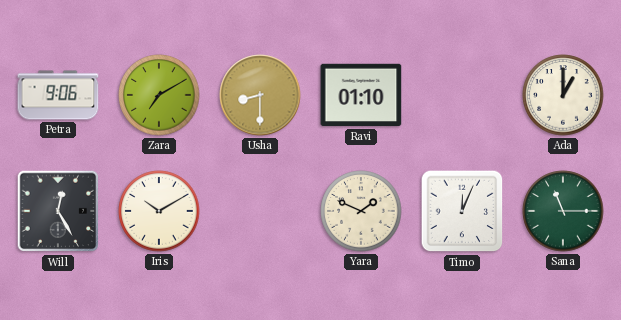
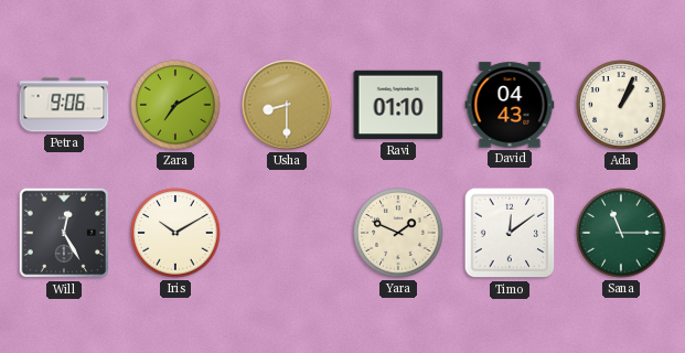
David: none -> 04:43 (510, 105)
Ada: 1:00 -> 1:04 (621, 105)
Timo: 12:04 -> 12:09 (510, 233)
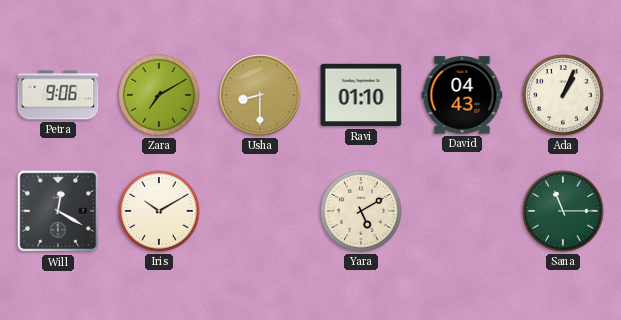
Will: 12:25 -> 12:20 (58, 211)
Yara: 1:49 -> 5:10 (361, 211)
Timo: 12:09 -> none (510, 233)
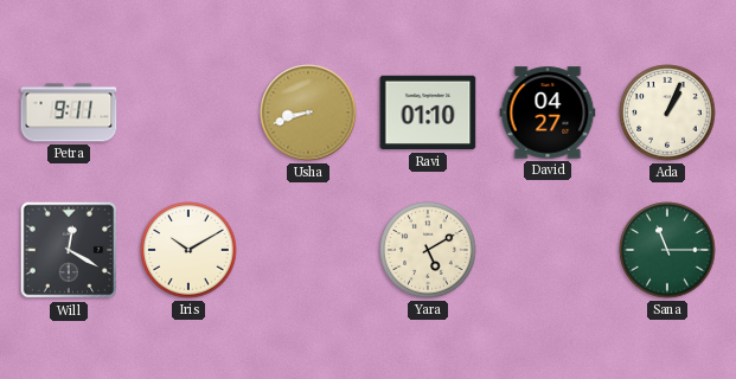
Petra: 9:06 -> 9:11 (69, 113)
Zara: 7:10 -> none (159, 95)
Usha: 8:30 -> 8:42 (308, 113)
David: 04:43 -> 04:27 (548, 113)
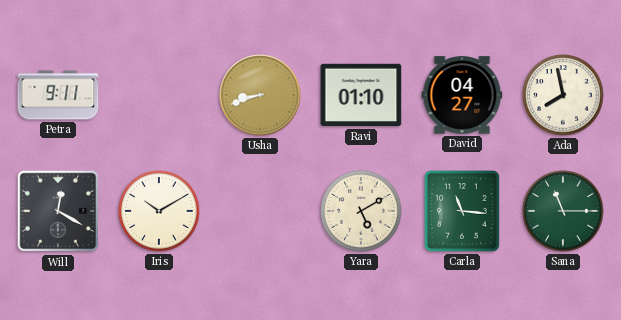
Ada: 1:04 -> 7:58 (563, 95)
Carla: none -> 11:16 (463, 212)
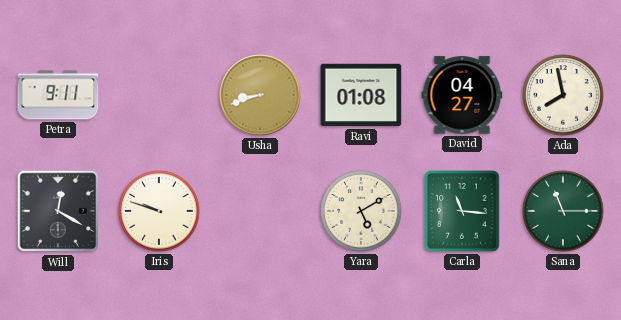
Ravi: 01:10 -> 01:08 (361, 95)
Iris: 10:10 -> 9:48 (159, 211)
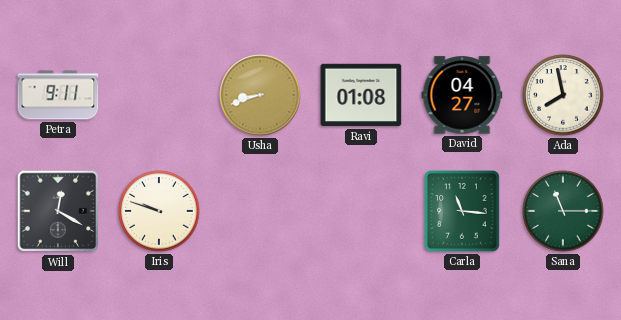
Yara: 5:10 -> none (361, 211)
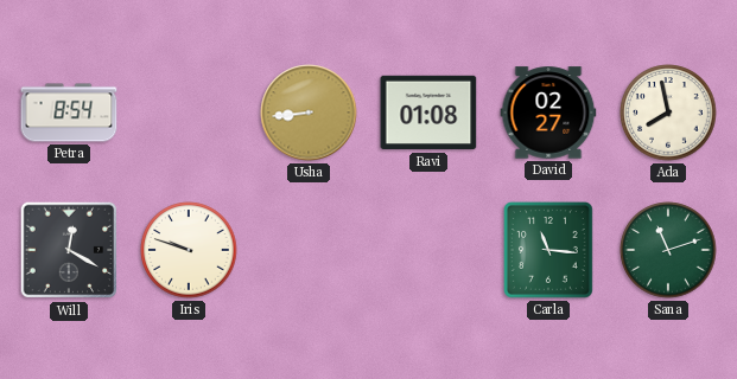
Petra: 9:11 -> 8:54 (69, 113)
Usha: 8:42 -> 8:44 (309, 113)
David: 04:27 -> 02:27 (548, 113)
Sana: 11:15 -> 11:12 (668, 250)
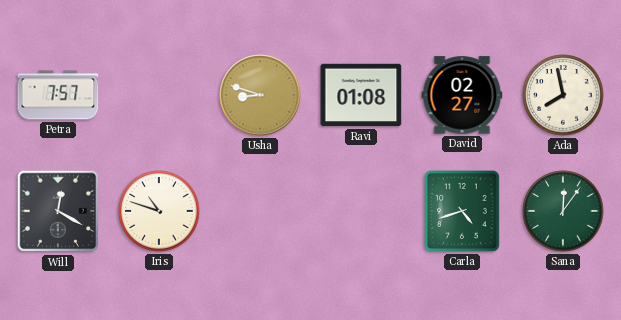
Petra: 8:54 -> 7:57 (58, 95)
Usha: 8:44 -> 8:48 (260, 95)
Iris: 9:48 -> 10:48 (159, 211)
Carla: 11:16 -> 4:42 (463, 212)
Sana: 11:12 -> 12:06 (563, 211)
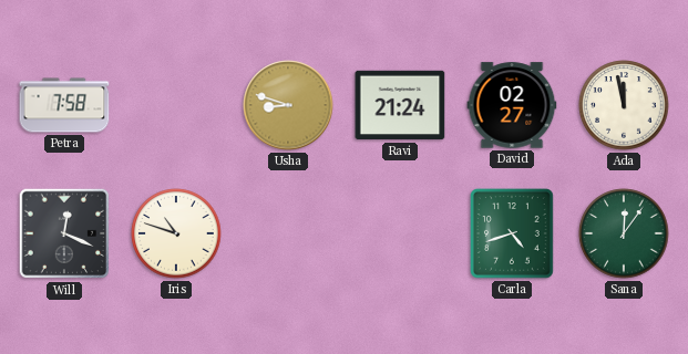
Petra: 7:57 -> 7:58 (64, 105)
Ravi: 01:08 -> 21:24 (400, 105)
Ada: 7:58 -> 11:58 (624, 105)
Will: 12:20 -> 12:19 (64, 233)
